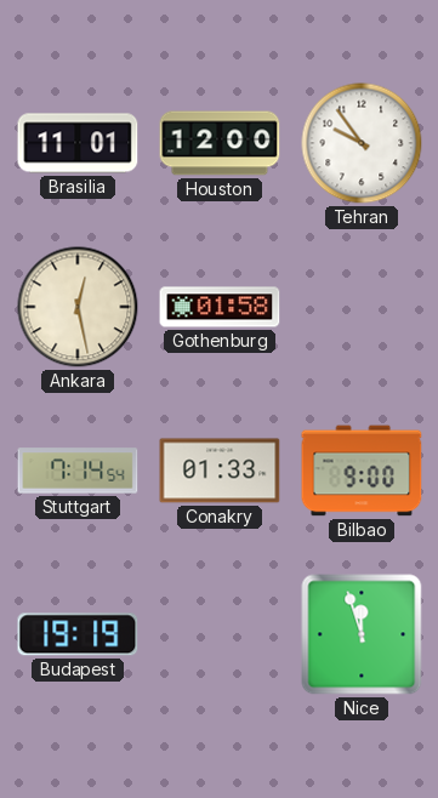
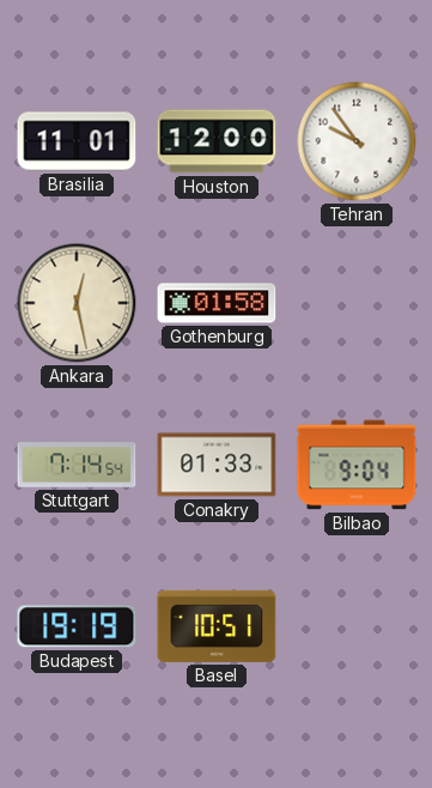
Bilbao: 9:00 -> 9:04 (357, 465)
Basel: none -> 10:51 (217, 626)
Nice: 11:57 -> none (362, 634)
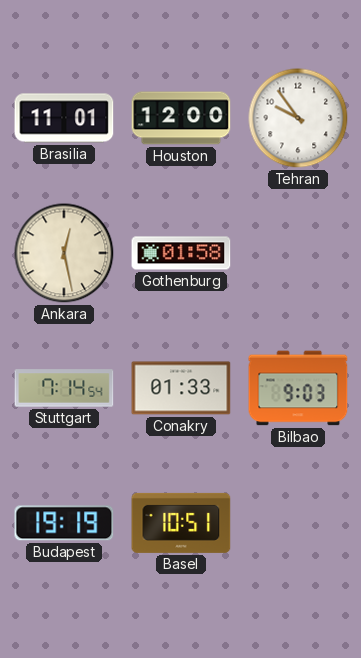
Bilbao: 9:04 -> 9:03 (298, 388)
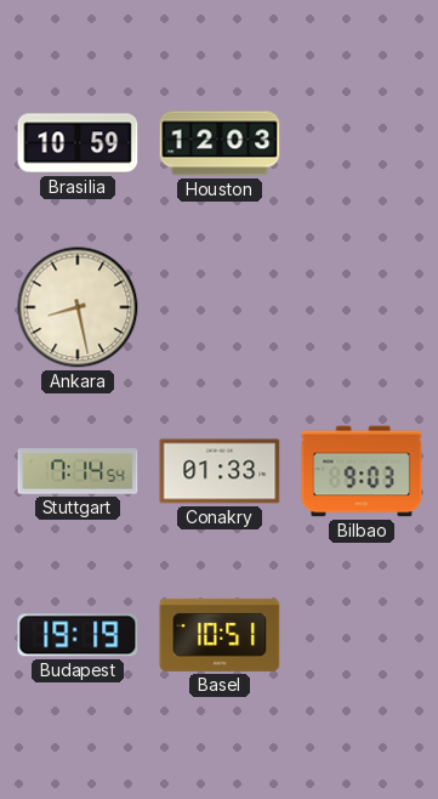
Brasilia: 11:01 -> 10:59 (78, 143)
Houston: 12:00 -> 12:03 (220, 143)
Tehran: 9:54 -> none (298, 118)
Ankara: 12:28 -> 8:28 (78, 307)
Gothenburg: 01:58 -> none (181, 253)
